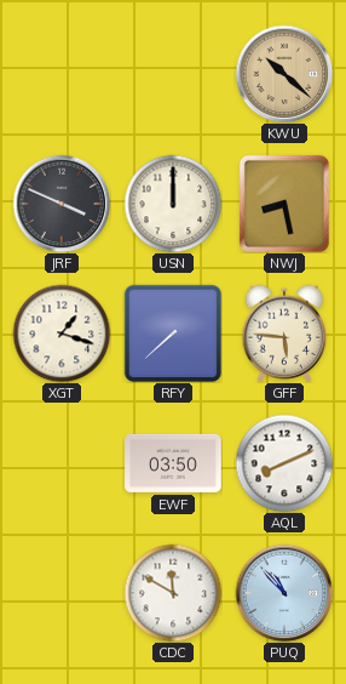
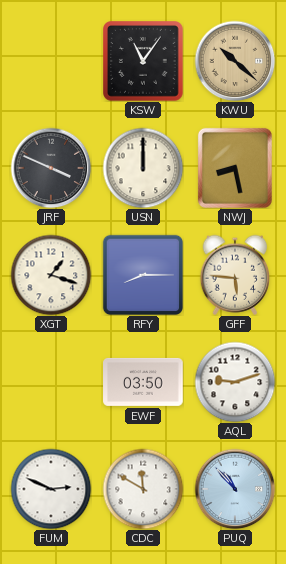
KSW: none -> 11:06 (144, 62)
RFY: 7:38 -> 8:15 (142, 274)
AQL: 8:11 -> 9:12 (235, 382)
FUM: none -> 2:49 (51, 489)
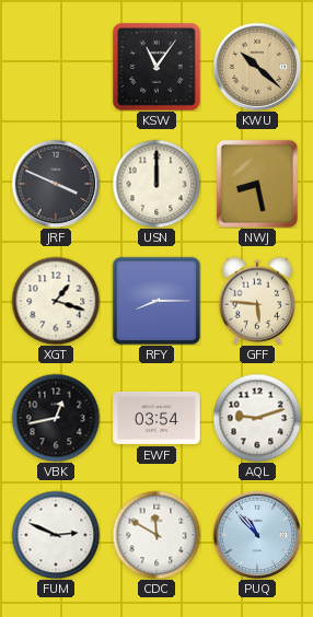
VBK: none -> 12:43 (56, 418)
EWF: 03:50 -> 03:54 (156, 418)
